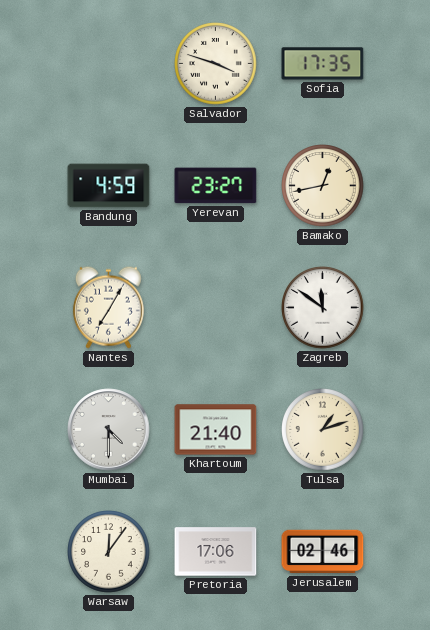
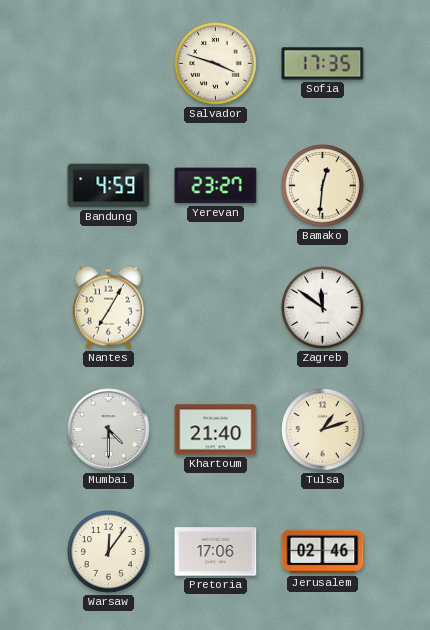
Bamako: 12:43 -> 12:31 (323, 186)
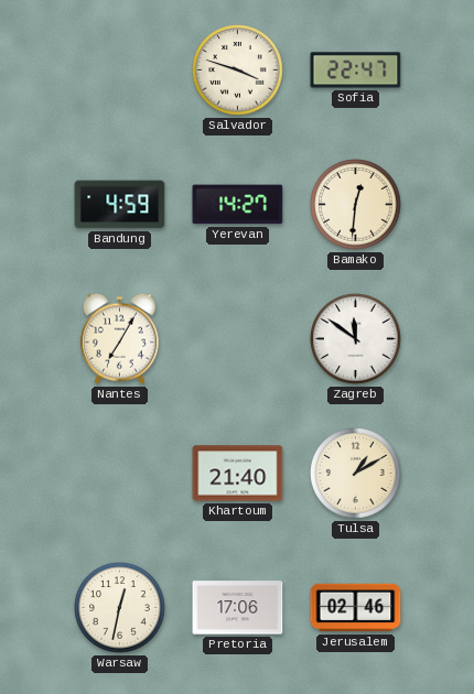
Sofia: 17:35 -> 22:47 (356, 71)
Yerevan: 23:27 -> 14:27 (238, 205)
Mumbai: 4:30 -> none (109, 430)
Tulsa: 1:12 -> 1:10 (356, 474)
Warsaw: 12:06 -> 12:32 (120, 608)
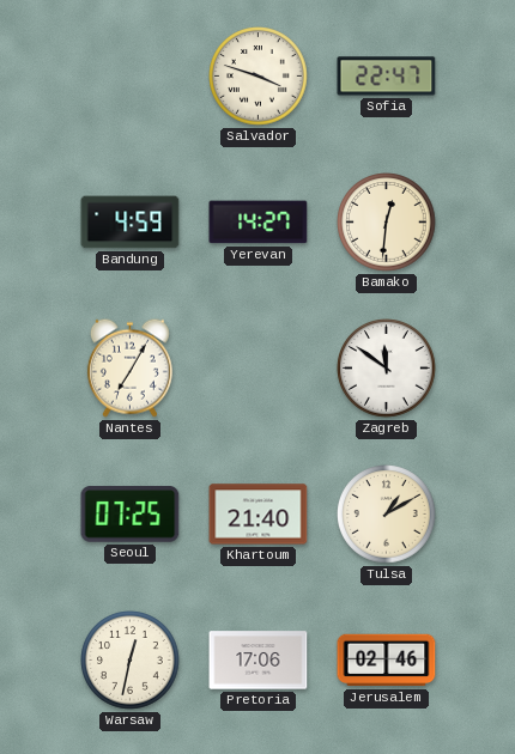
Seoul: none -> 07:25 (131, 515)
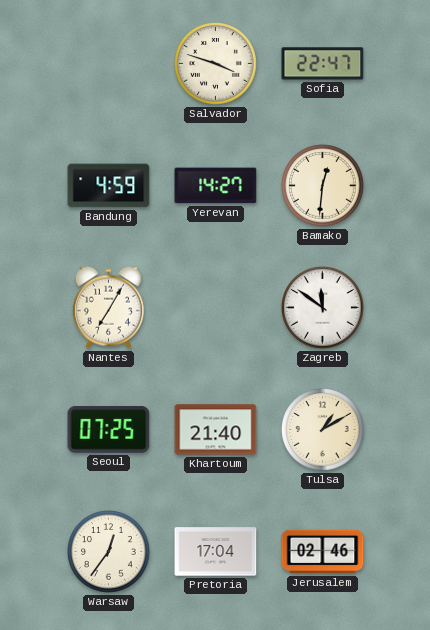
Warsaw: 12:32 -> 12:36 (109, 552)
Pretoria: 17:06 -> 17:04 (216, 552)
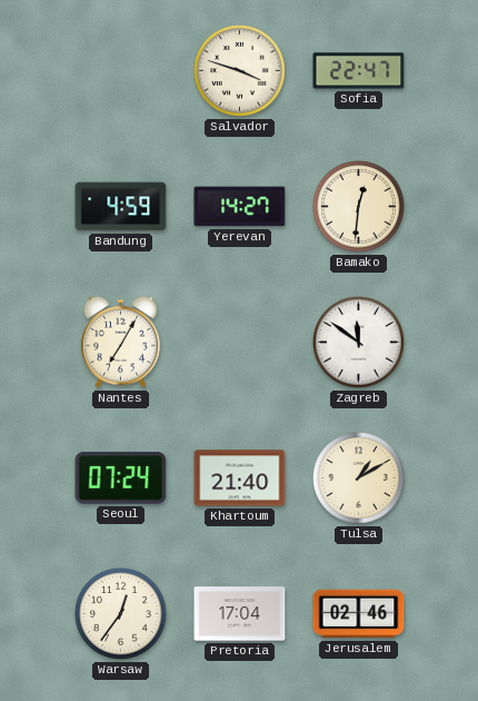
Seoul: 07:25 -> 07:24 (121, 478)
